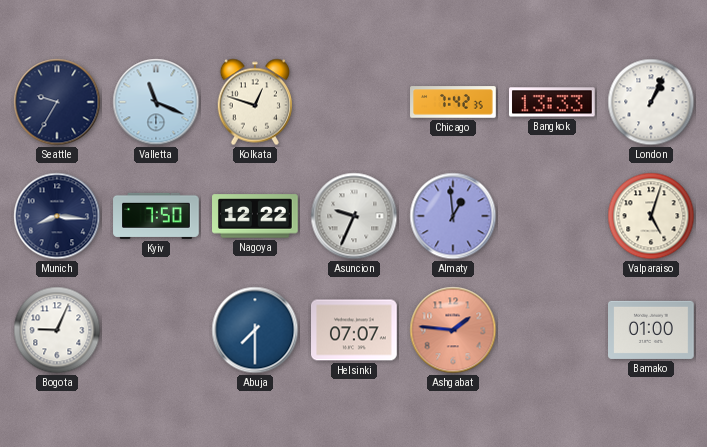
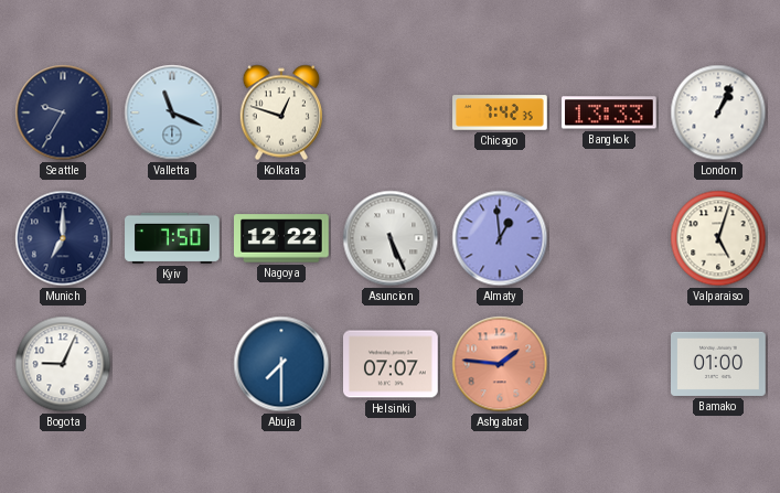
Munich: 8:16 -> 7:00 (63, 238)
Asuncion: 9:34 -> 5:26 (391, 238)
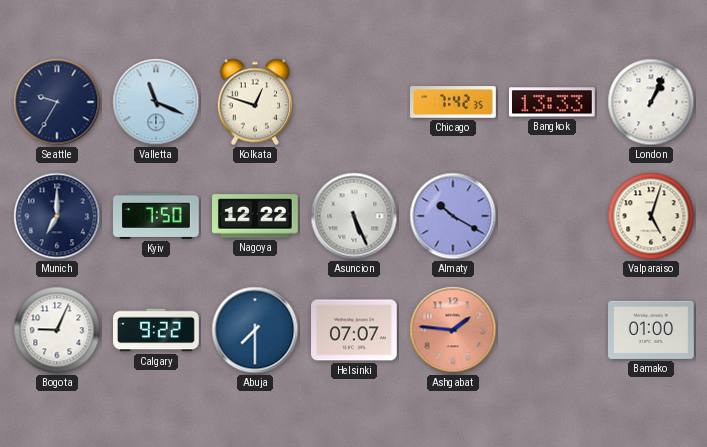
Almaty: 12:59 -> 10:20 (453, 216)
Calgary: none -> 9:22 (156, 330)
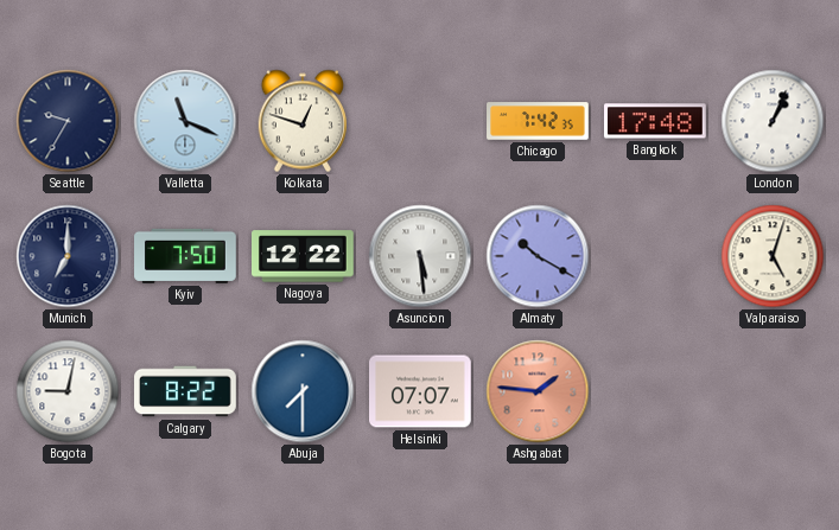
Bangkok: 13:33 -> 17:48 (656, 121)
Asuncion: 5:26 -> 5:29 (420, 256)
Bogota: 9:04 -> 9:02 (68, 391)
Calgary: 9:22 -> 8:22 (185, 391)
Bamako: 01:00 -> none (651, 330)
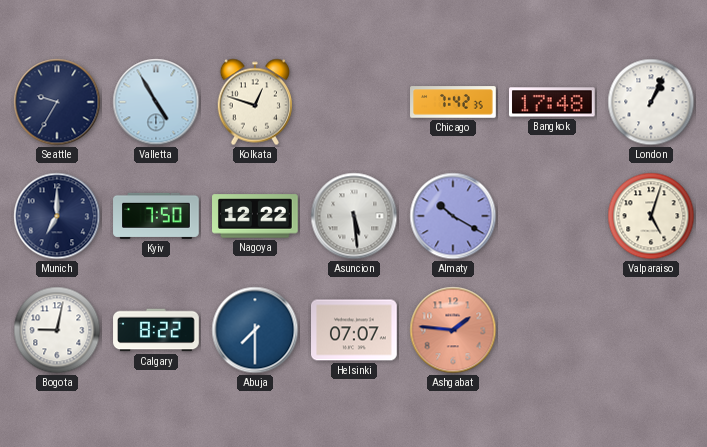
Valletta: 11:19 -> 4:55 (156, 102)
